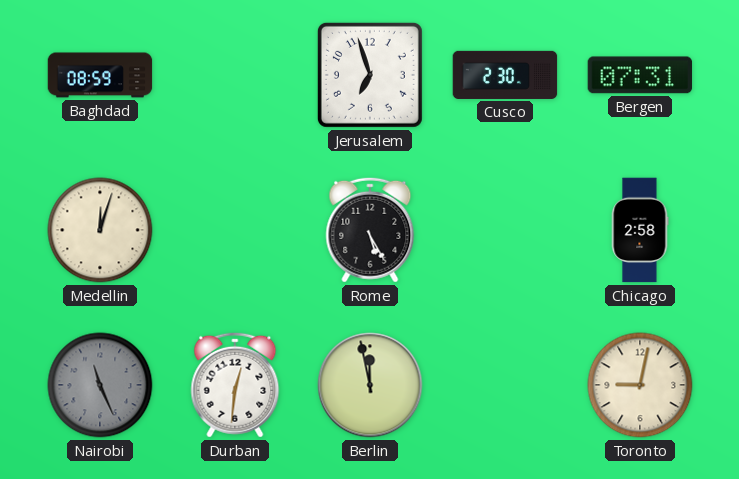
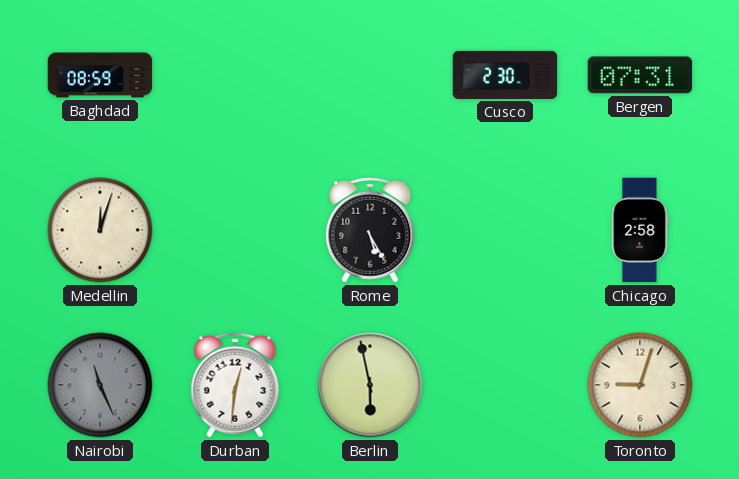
Jerusalem: 6:57 -> none (370, 75)
Berlin: 11:58 -> 5:58 (370, 385)
Toronto: 9:02 -> 9:03 (640, 385)
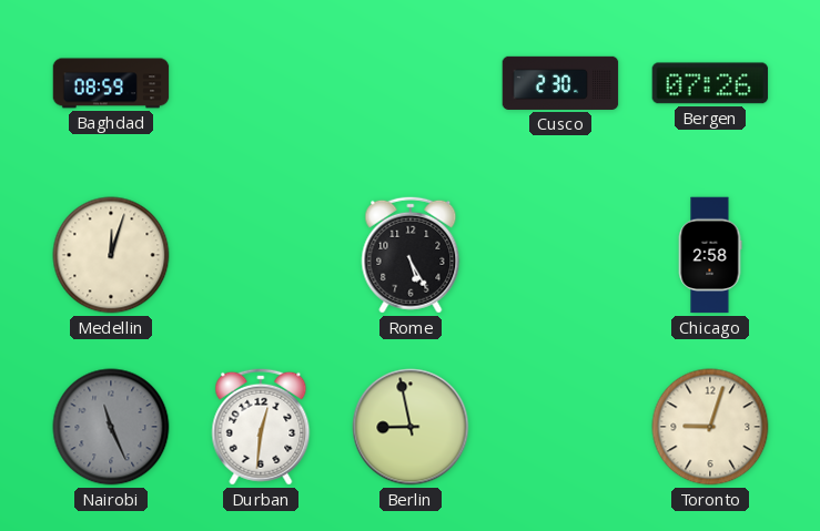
Bergen: 07:31 -> 07:26 (710, 83)
Berlin: 5:58 -> 8:58 (411, 427)
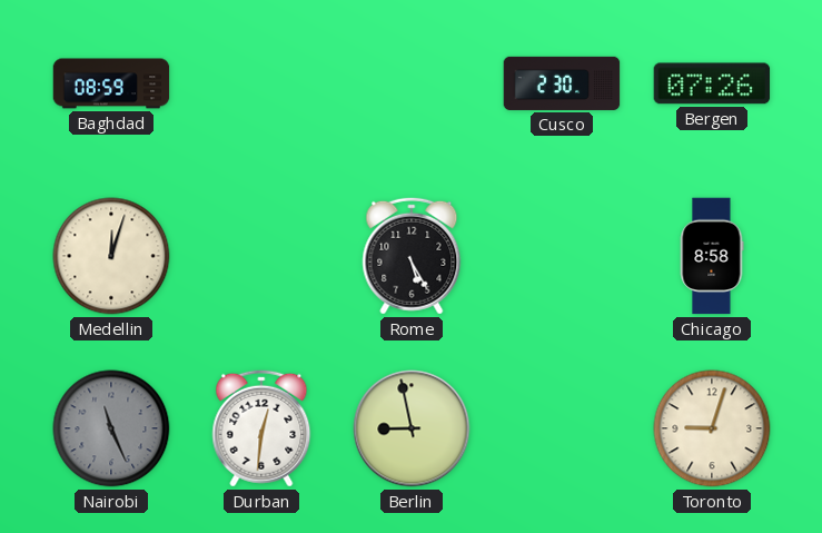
Chicago: 2:58 -> 8:58 (712, 256)
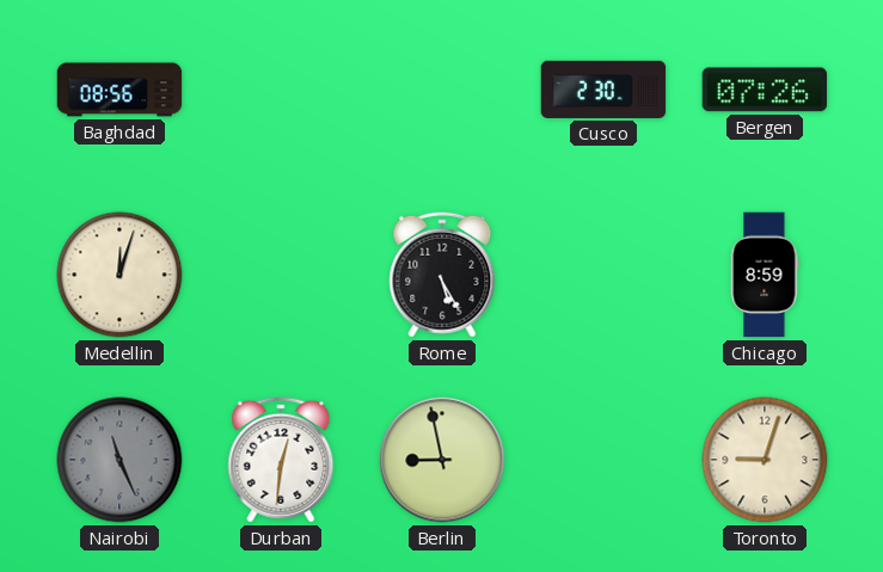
Baghdad: 08:59 -> 08:56 (119, 90)
Chicago: 8:58 -> 8:59 (765, 275)
